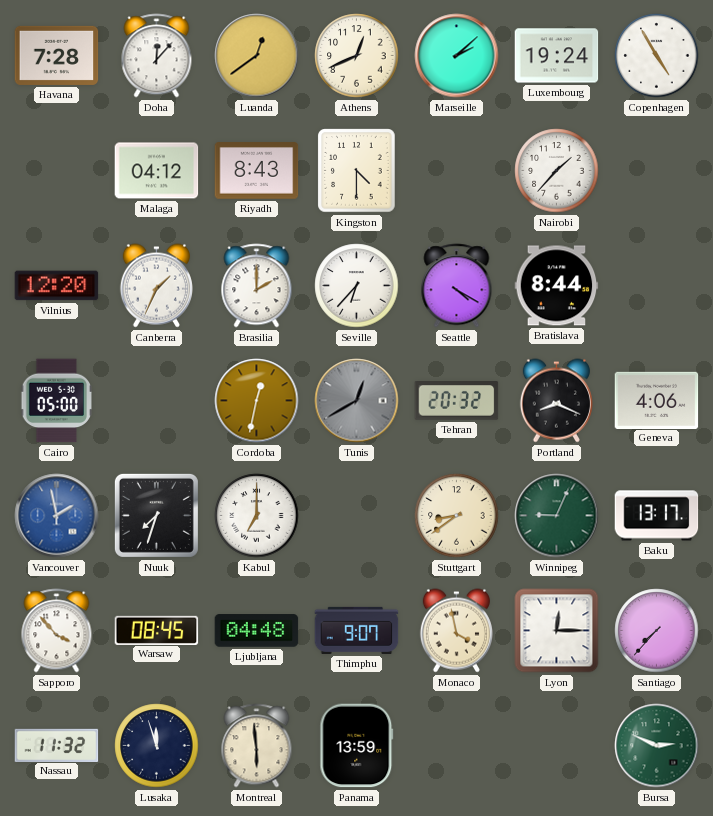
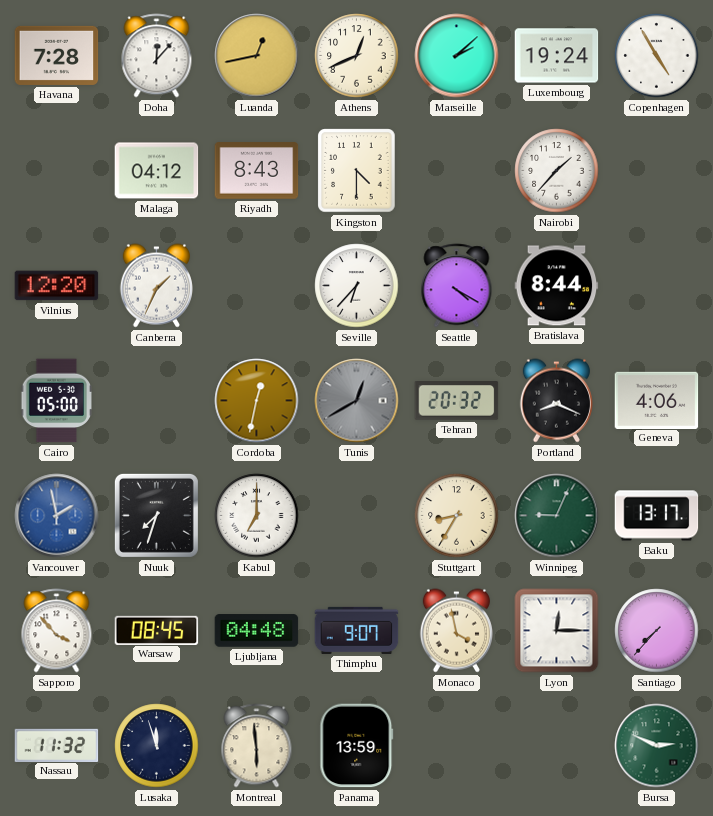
Luanda: 12:39 -> 12:43 (257, 56)
Brasilia: 2:00 -> none (257, 286)
Stuttgart: 8:39 -> 8:35 (457, 516)
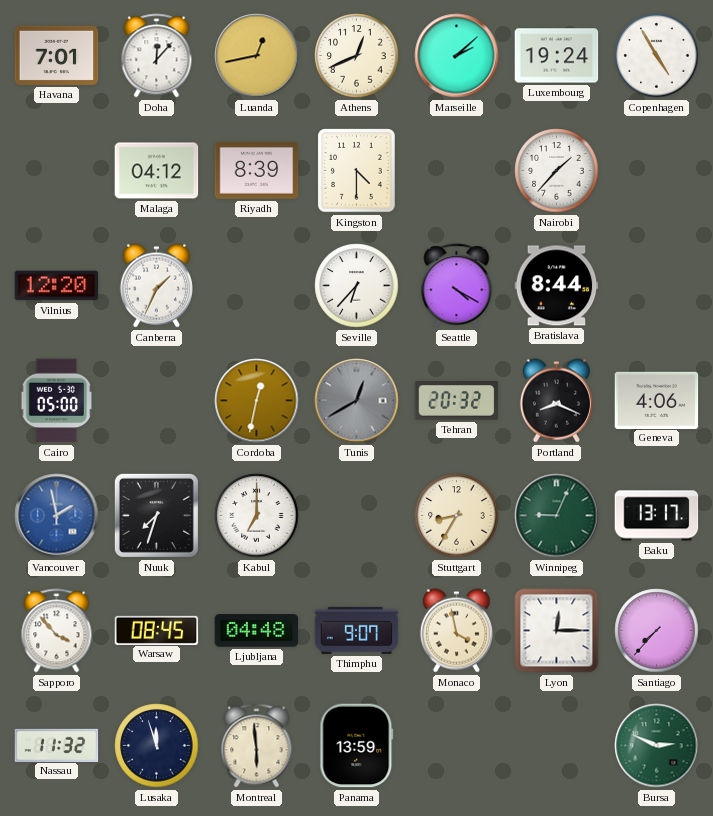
Havana: 7:28 -> 7:01 (57, 55)
Riyadh: 8:43 -> 8:39 (257, 171)
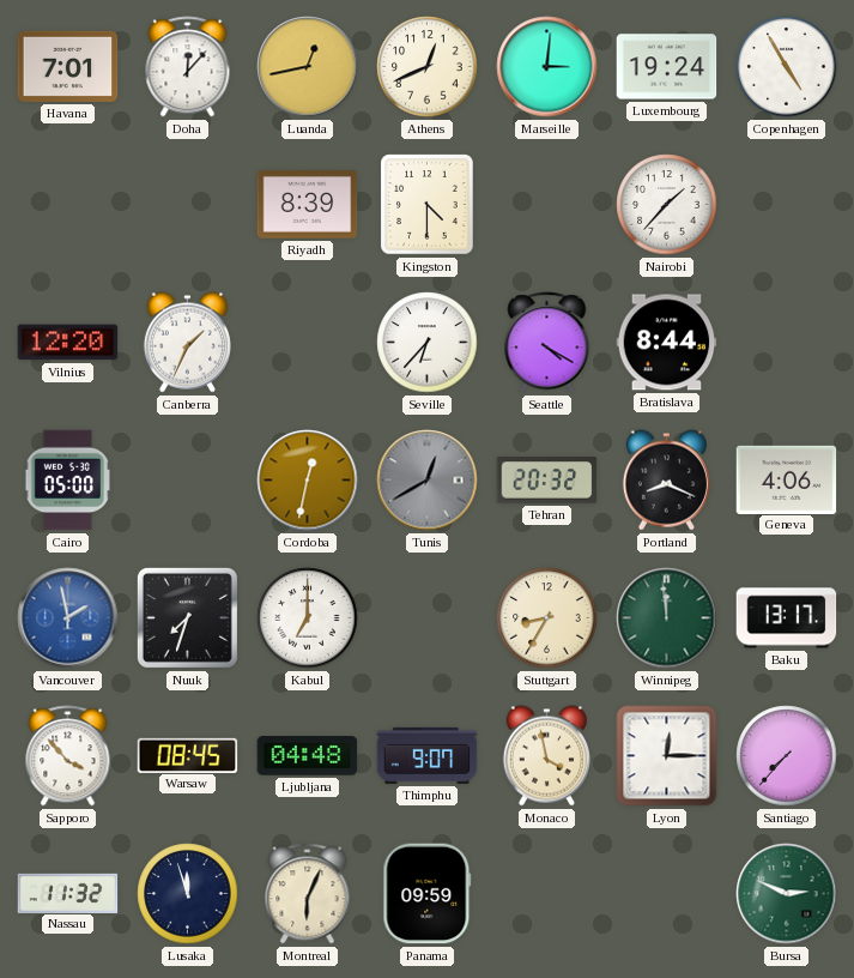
Marseille: 2:08 -> 3:01 (547, 67)
Malaga: 04:12 -> none (157, 171)
Winnipeg: 9:04 -> 11:59 (667, 618)
Montreal: 5:59 -> 6:04 (308, 894)
Panama: 13:59 -> 09:59 (428, 894)
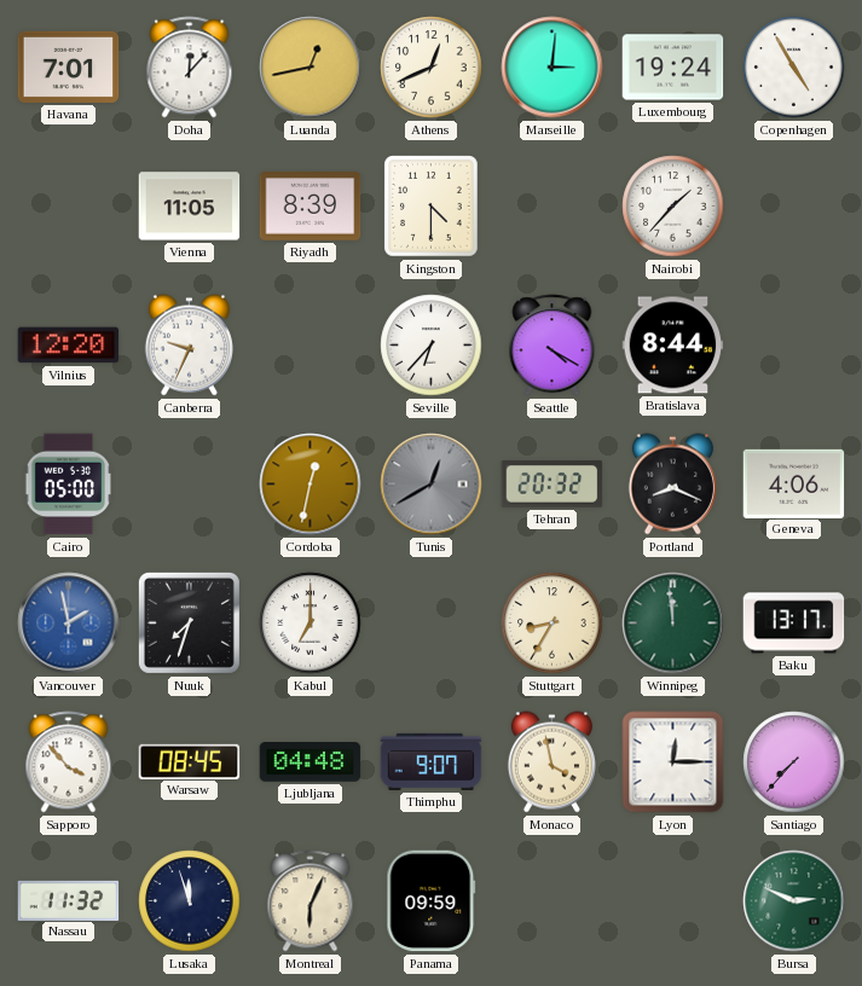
Vienna: none -> 11:05 (190, 207)
Canberra: 1:34 -> 9:34 (189, 346)
